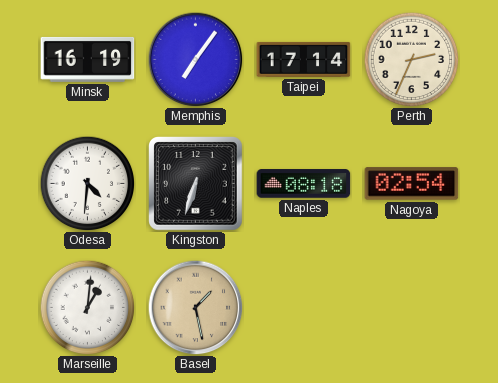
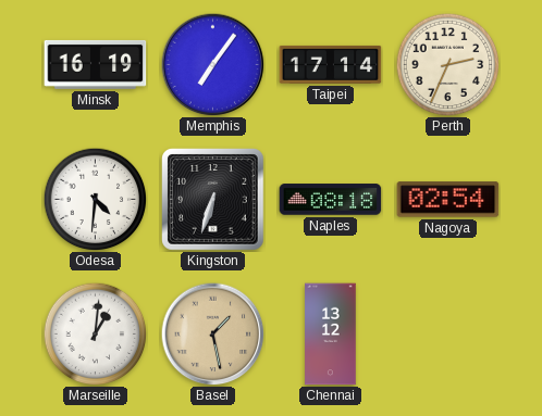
Chennai: none -> 13:12 (331, 335)
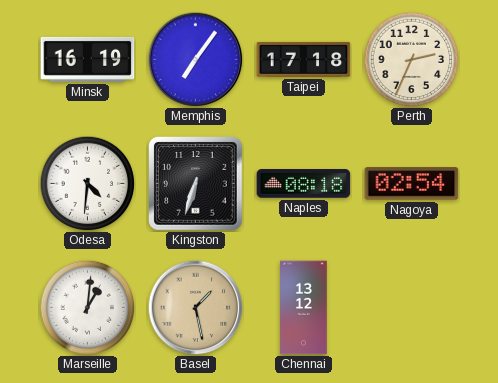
Taipei: 17:14 -> 17:18 (304, 59)
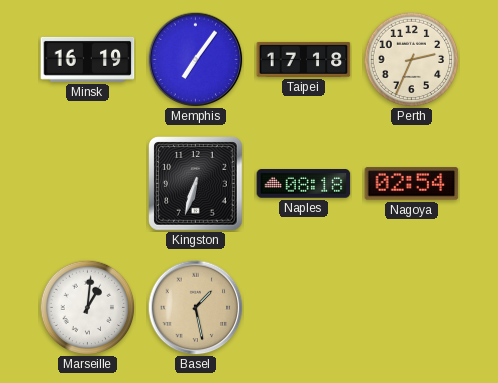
Odesa: 4:31 -> none (87, 183)
Chennai: 13:12 -> none (304, 308)
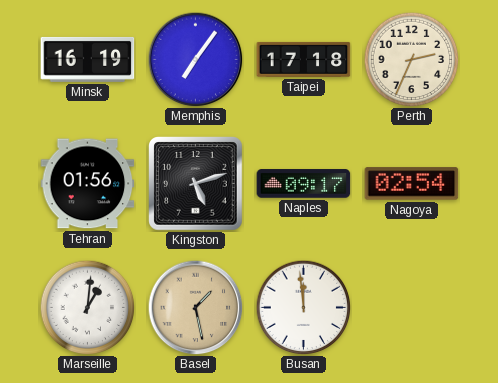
Tehran: none -> 01:56 (88, 184)
Kingston: 6:33 -> 5:12 (196, 184)
Naples: 08:18 -> 09:17 (304, 184)
Busan: none -> 11:59 (303, 307)
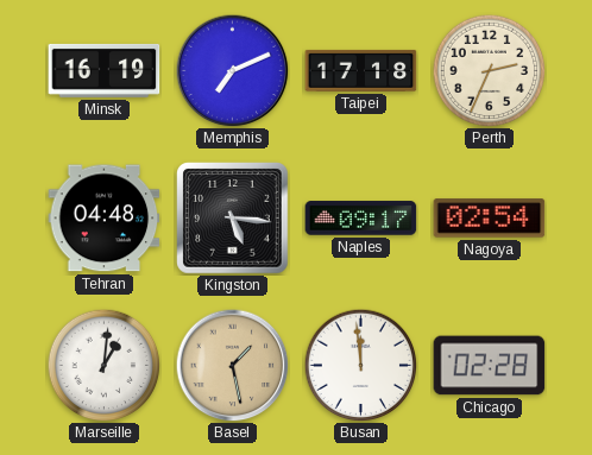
Memphis: 7:06 -> 7:11 (232, 70)
Tehran: 01:56 -> 04:48 (105, 219)
Kingston: 5:12 -> 5:16 (233, 219)
Chicago: none -> 02:28 (490, 366)
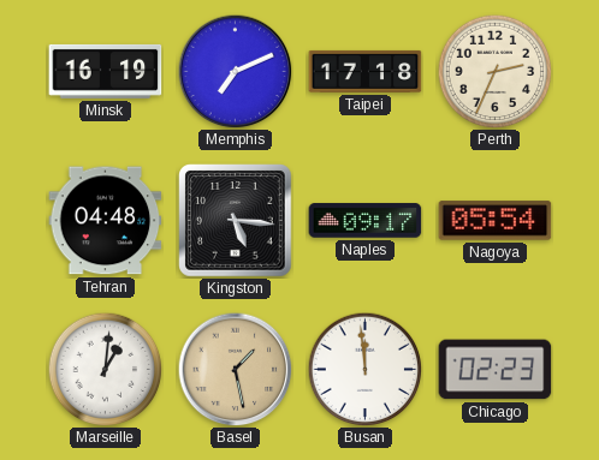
Nagoya: 02:54 -> 05:54 (496, 221)
Chicago: 02:28 -> 02:23 (496, 370)
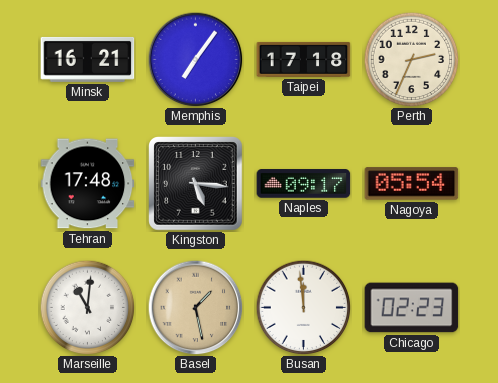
Minsk: 16:19 -> 16:21 (88, 59)
Memphis: 7:11 -> 7:06 (195, 59)
Tehran: 04:48 -> 17:48 (88, 184)
Marseille: 1:01 -> 11:01 (87, 307)
